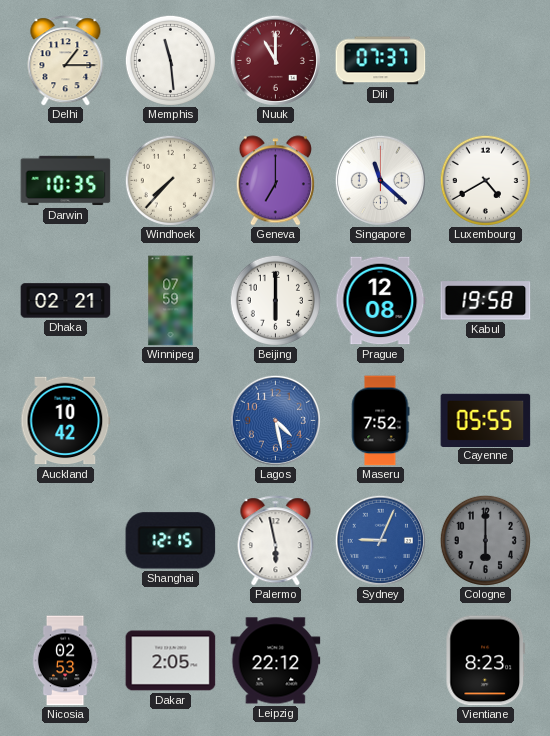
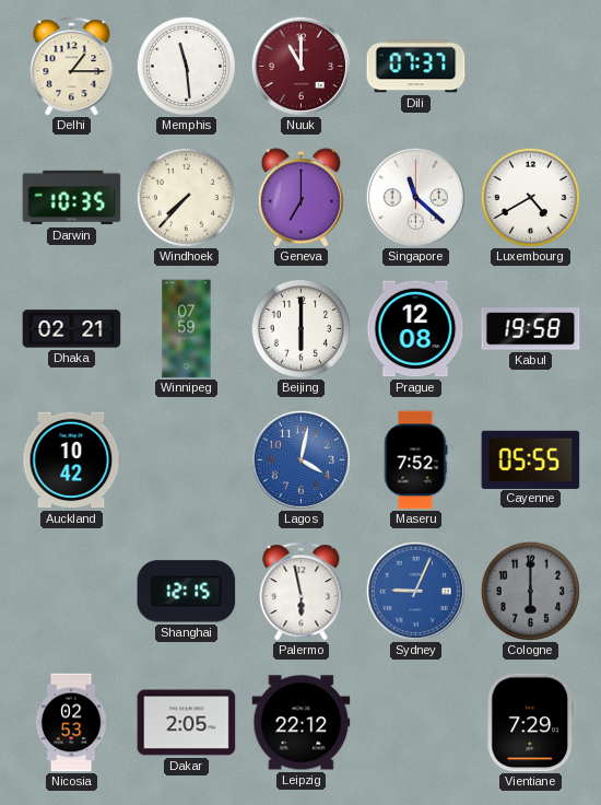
Lagos: 4:28 -> 4:02 (300, 459)
Vientiane: 8:23 -> 7:29 (530, 723)
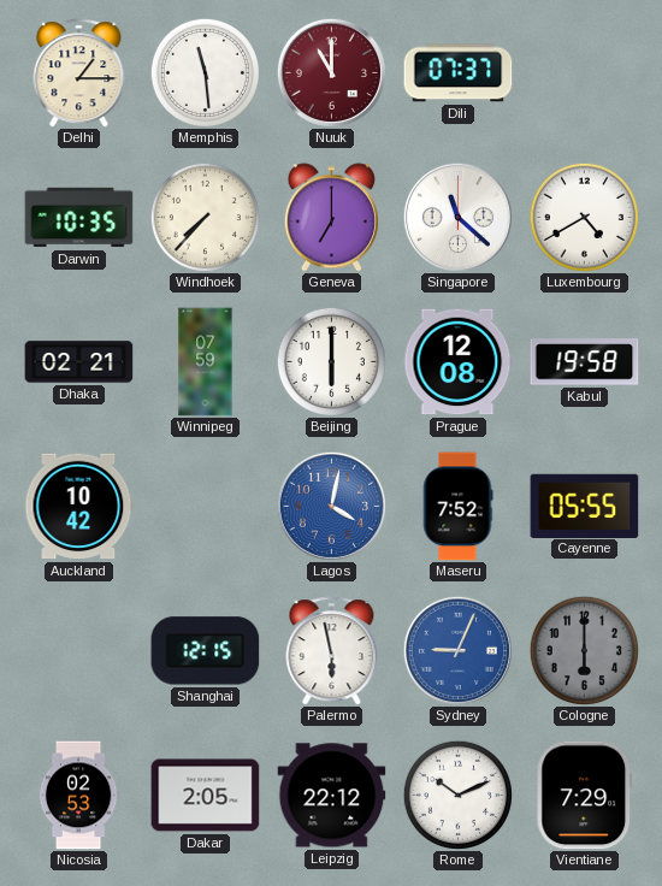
Rome: none -> 10:11 (457, 795)
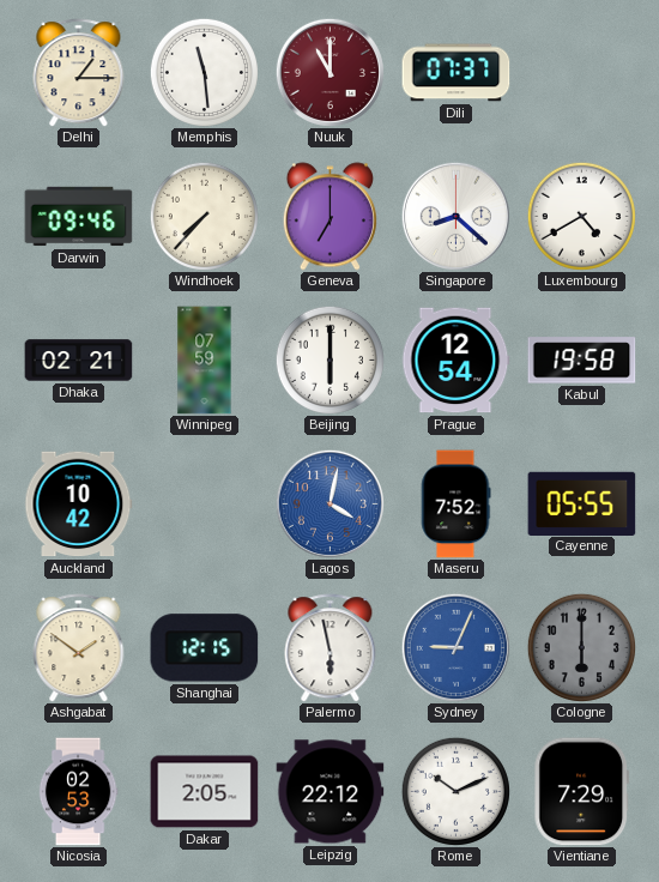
Darwin: 10:35 -> 09:46 (79, 217)
Singapore: 11:22 -> 8:22 (455, 216)
Prague: 12:08 -> 12:54 (457, 361)
Ashgabat: none -> 1:51 (79, 648)
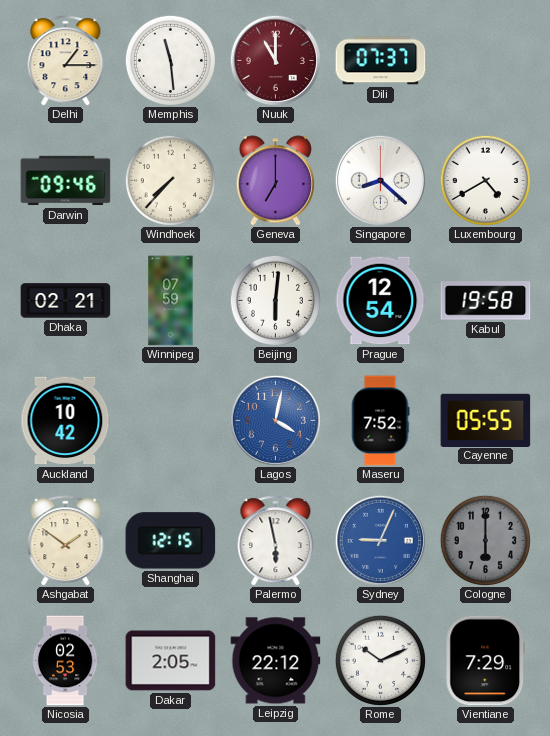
Beijing: 6:00 -> 6:01 (275, 300)
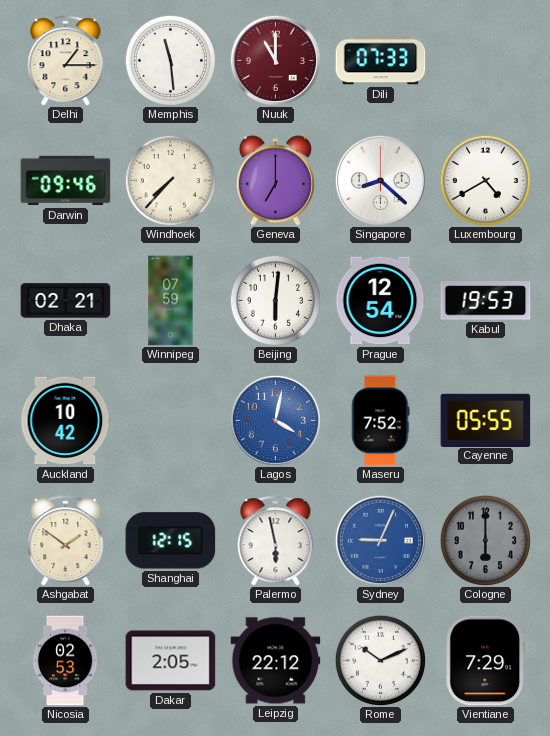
Dili: 07:37 -> 07:33 (381, 61)
Kabul: 19:58 -> 19:53 (486, 301)
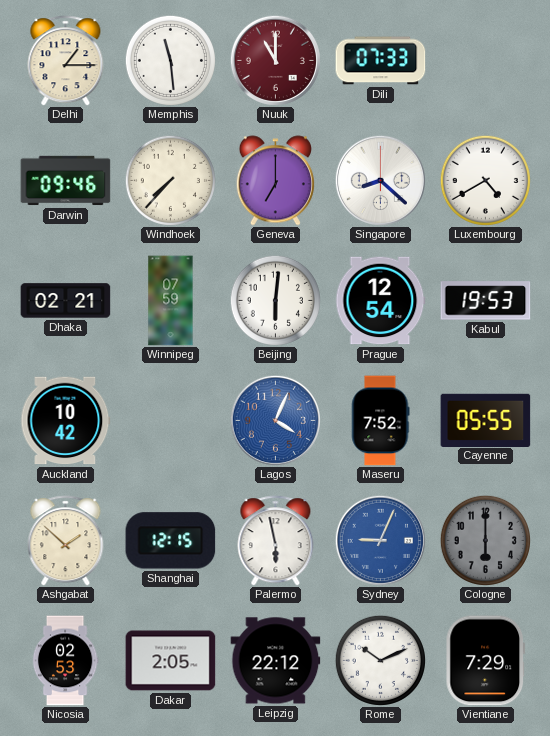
Lagos: 4:02 -> 4:04 (275, 420)
Ashgabat: 1:51 -> 1:52 (66, 541)
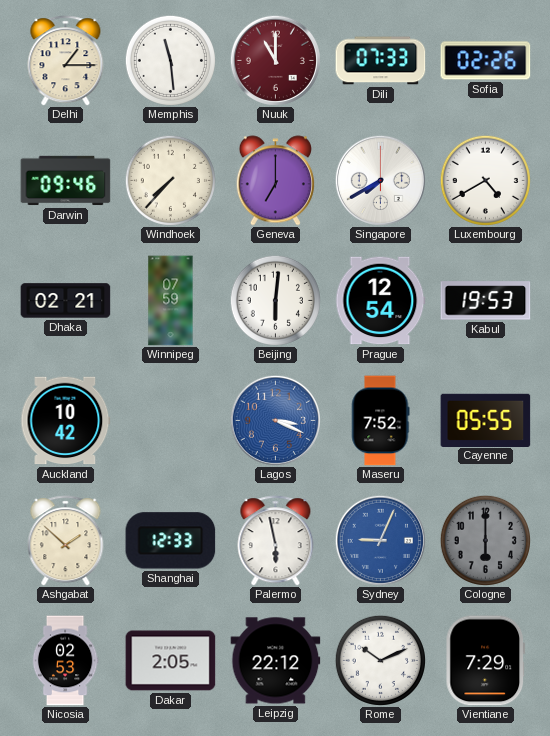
Sofia: none -> 02:26 (486, 61)
Singapore: 8:22 -> 7:40 (380, 180)
Lagos: 4:04 -> 3:19 (275, 420)
Shanghai: 12:15 -> 12:33 (171, 541)
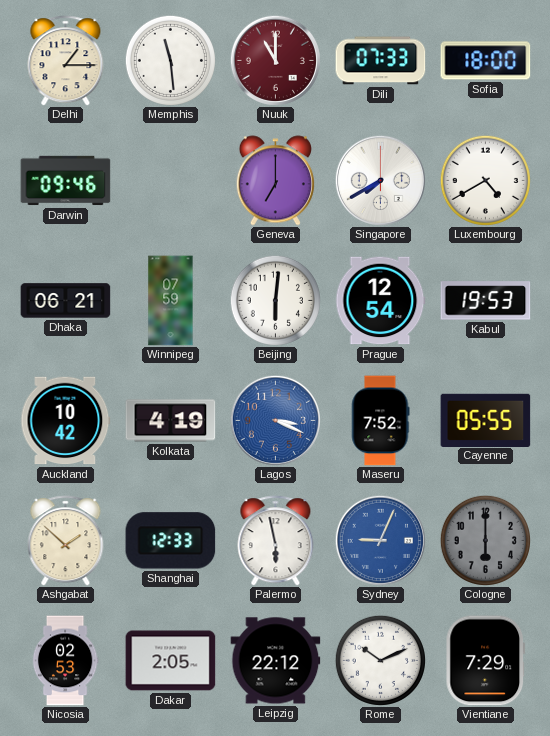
Sofia: 02:26 -> 18:00 (486, 61)
Windhoek: 7:37 -> none (170, 180)
Dhaka: 02:21 -> 06:21 (66, 301)
Kolkata: none -> 4:19 (171, 421)
